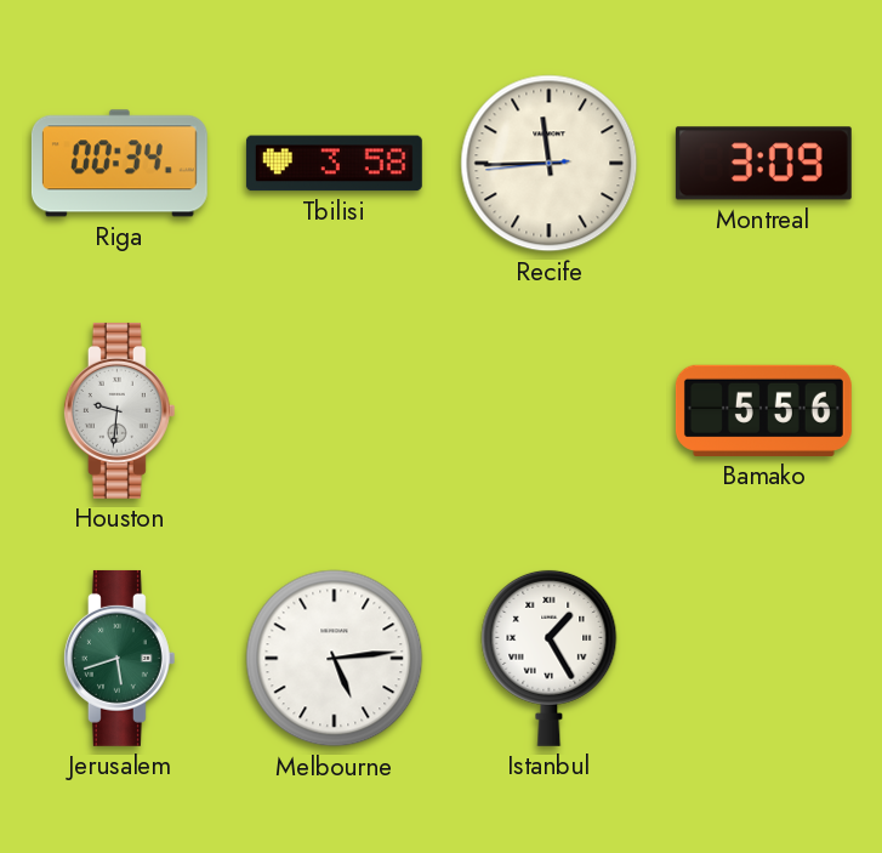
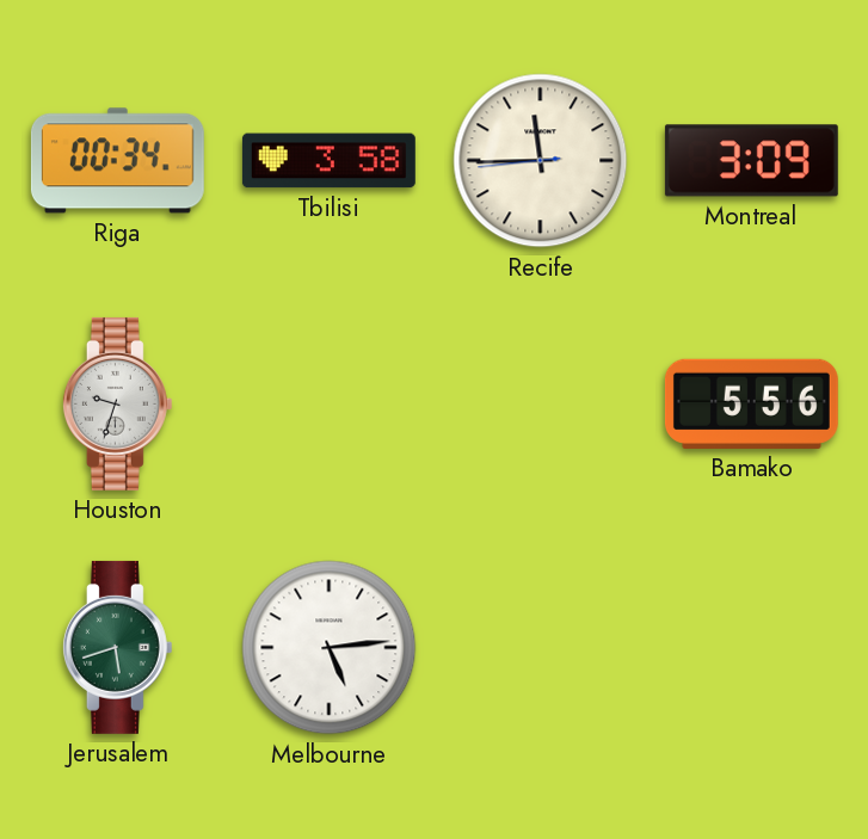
Houston: 9:31 -> 9:33 (117, 403)
Istanbul: 1:25 -> none (550, 658)
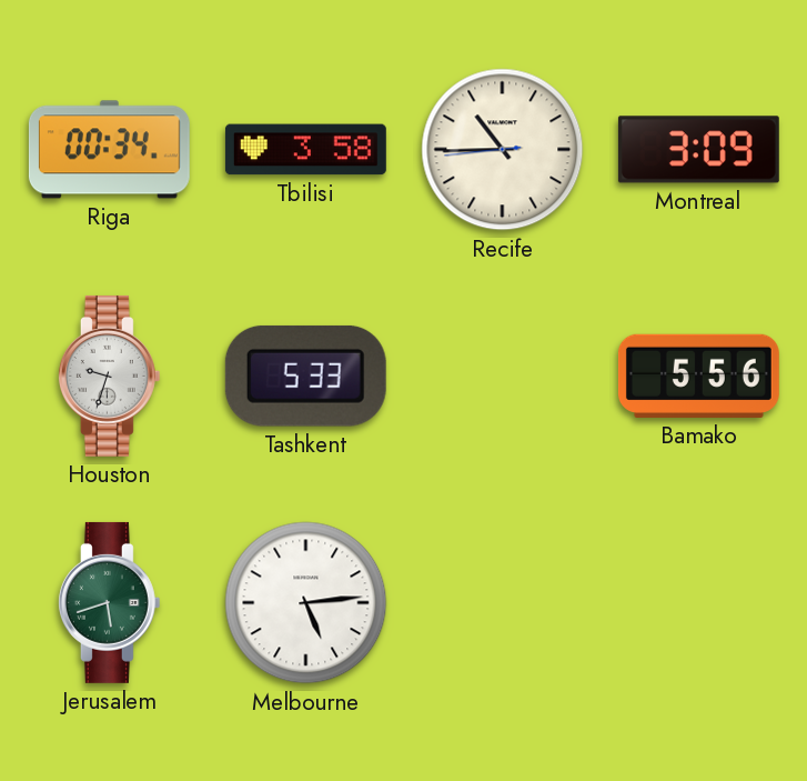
Recife: 11:44 -> 10:44 (503, 150)
Tashkent: none -> 5:33 (305, 376)
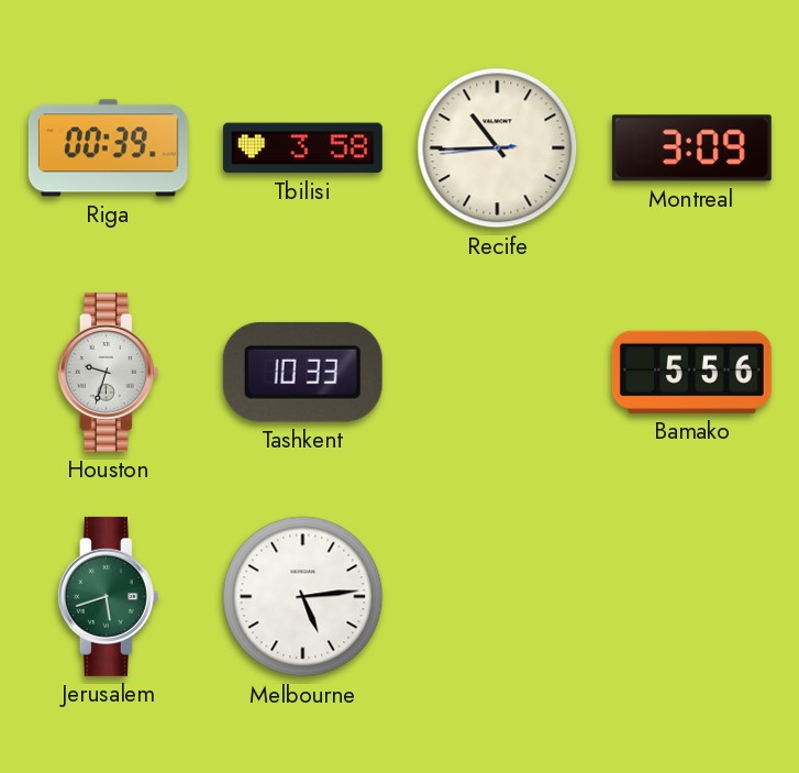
Riga: 00:34 -> 00:39 (108, 148)
Tashkent: 5:33 -> 10:33 (302, 372)
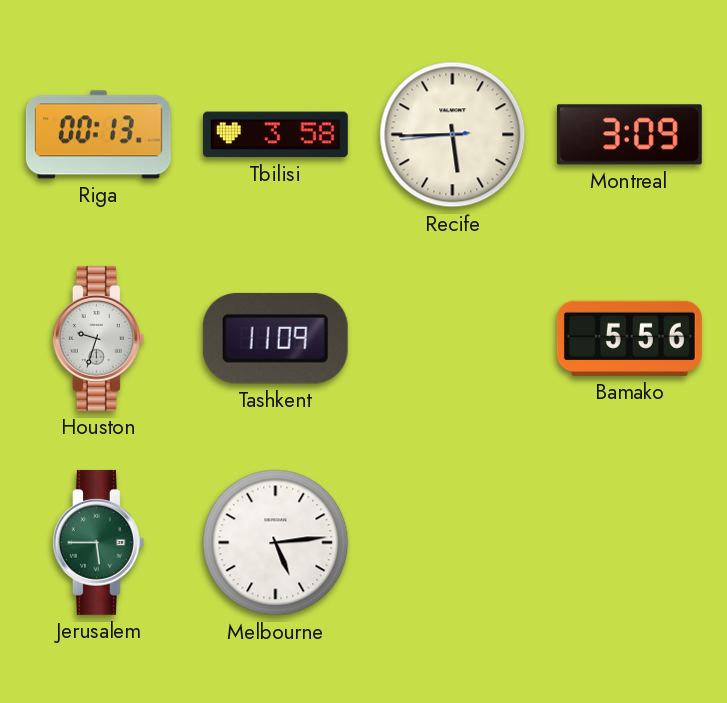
Riga: 00:39 -> 00:13 (98, 135)
Recife: 10:44 -> 5:44 (453, 135)
Tashkent: 10:33 -> 11:09 (275, 338)
Jerusalem: 5:42 -> 5:45 (98, 542)
